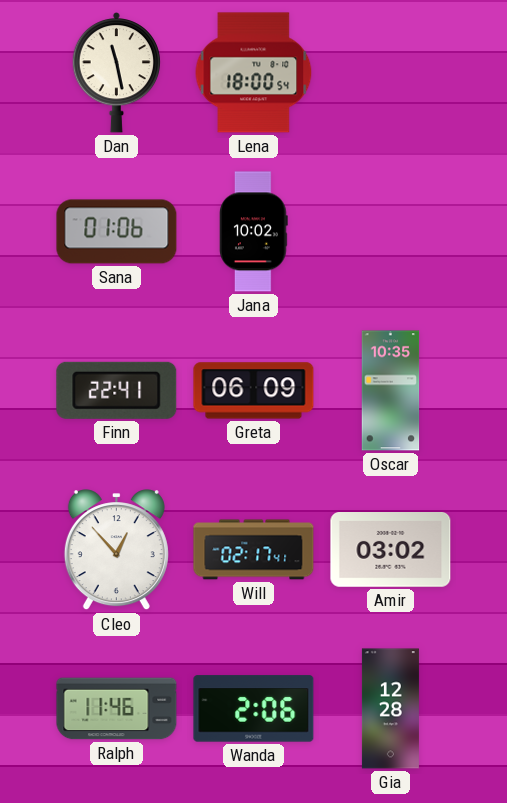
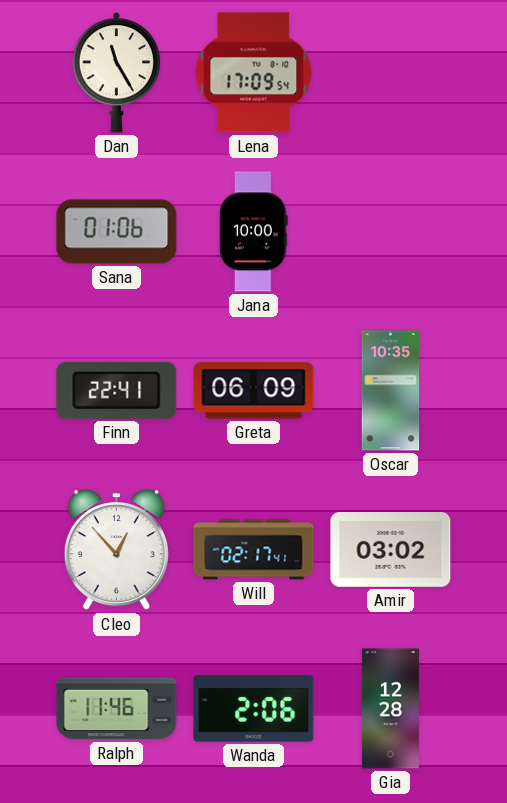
Dan: 11:28 -> 11:25 (117, 72)
Lena: 18:00 -> 17:09 (254, 73)
Jana: 10:02 -> 10:00 (254, 232)
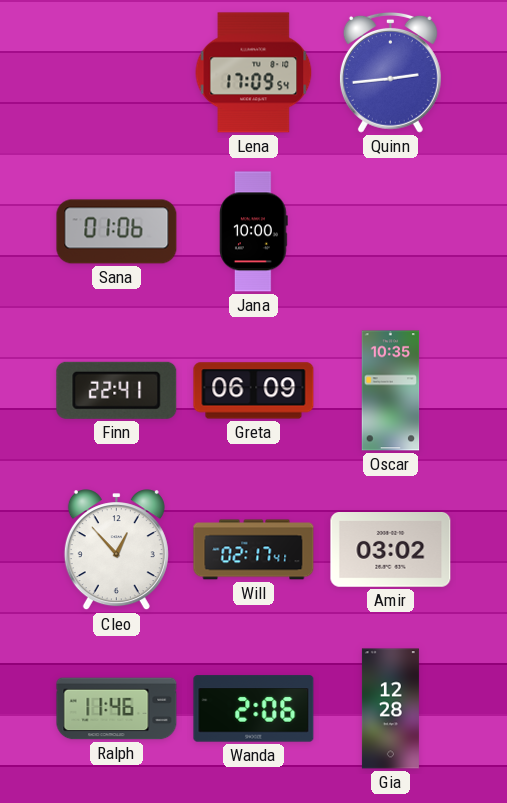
Dan: 11:25 -> none (117, 72)
Quinn: none -> 2:44 (390, 72)
